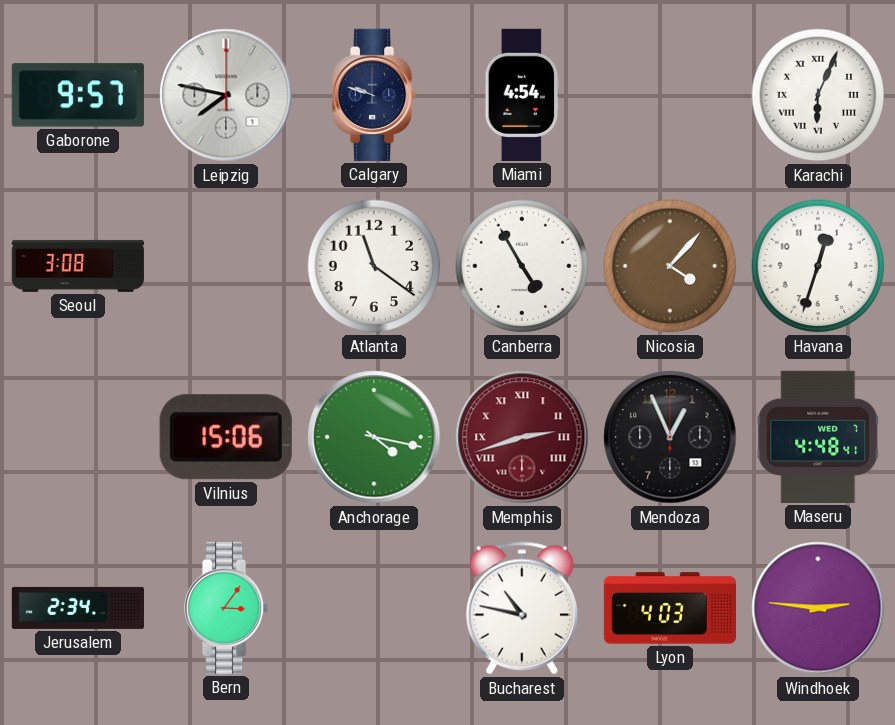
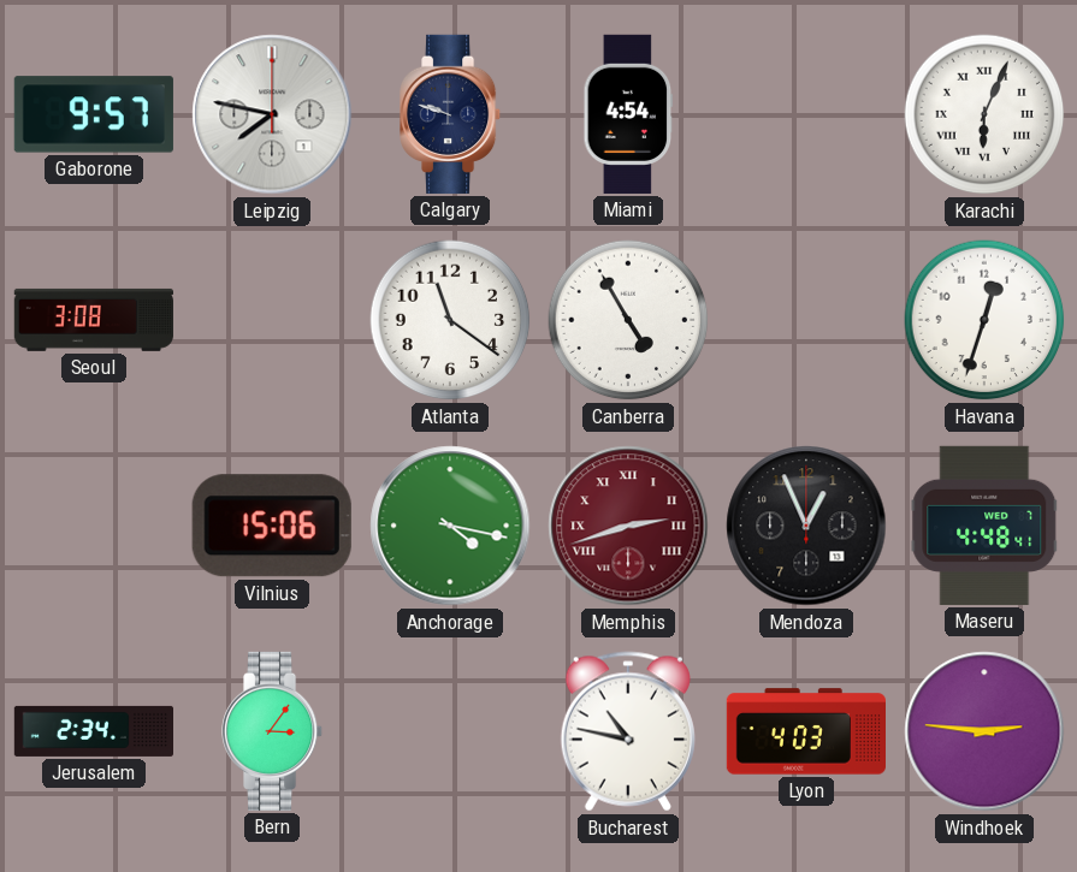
Nicosia: 4:07 -> none (670, 266)
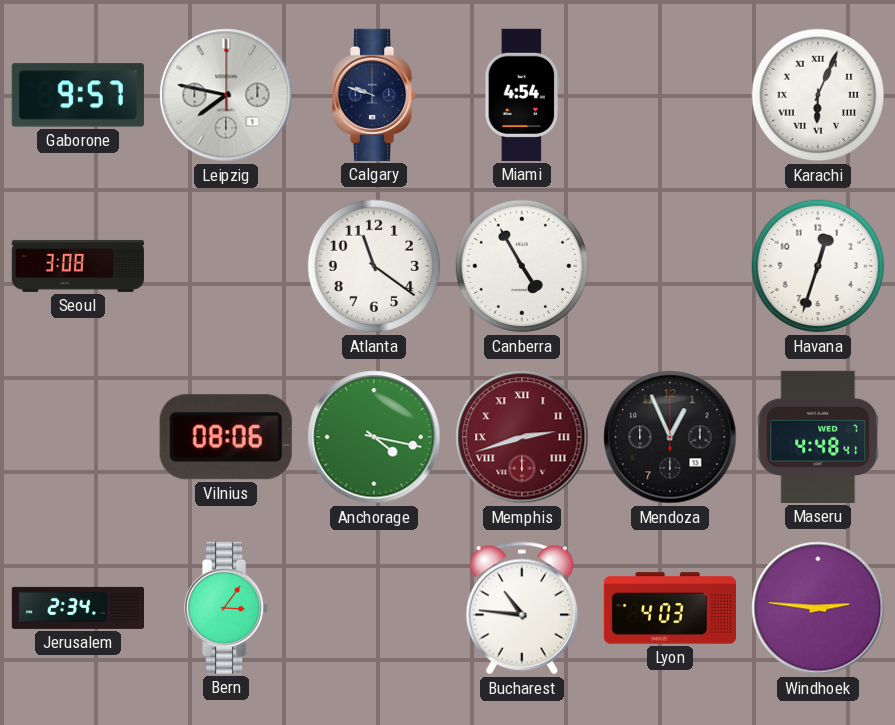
Vilnius: 15:06 -> 08:06 (226, 437)
Bucharest: 10:47 -> 10:46 (522, 608)
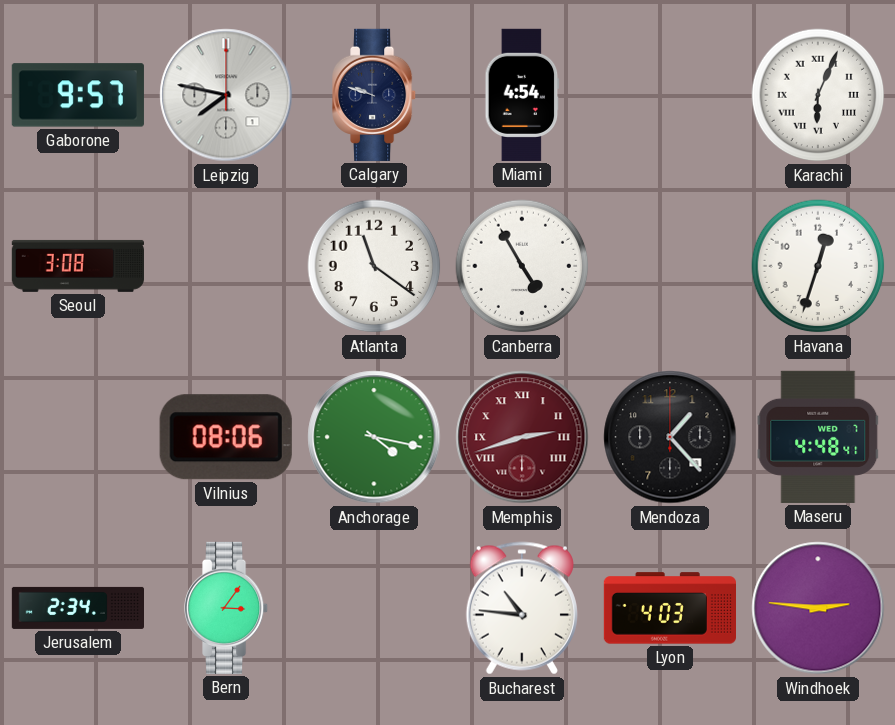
Mendoza: 12:56 -> 1:23 (670, 437)
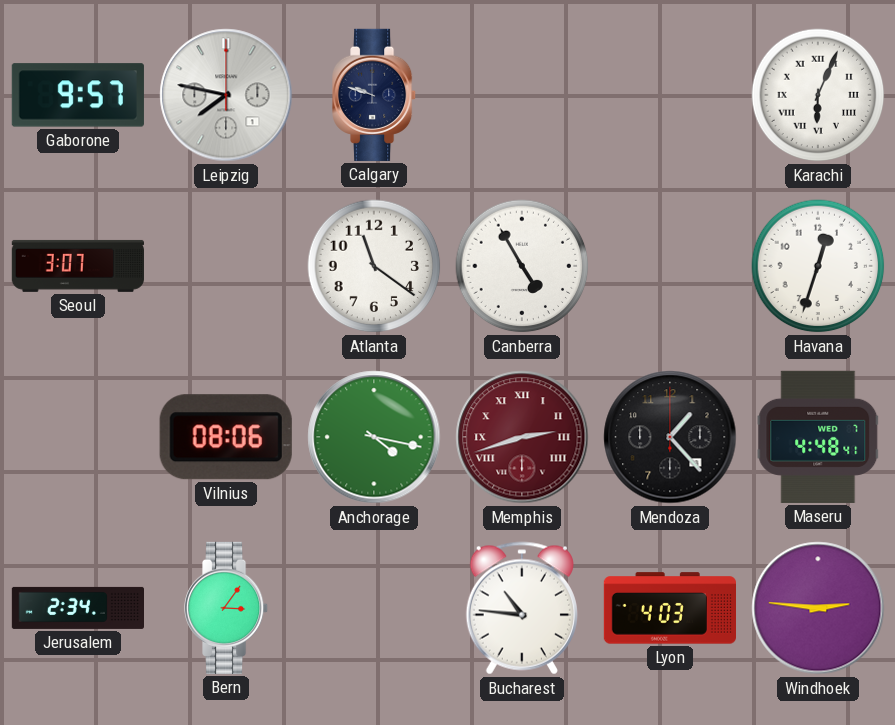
Miami: 4:54 -> none (522, 95)
Seoul: 3:08 -> 3:07 (78, 266)
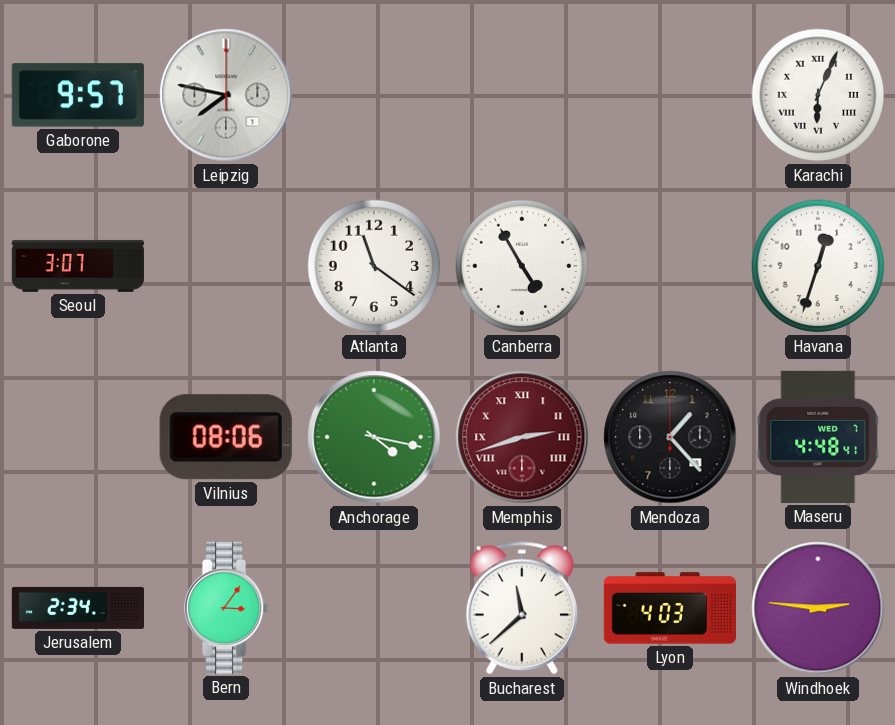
Calgary: 9:48 -> none (375, 95)
Bucharest: 10:46 -> 11:38 (522, 608)
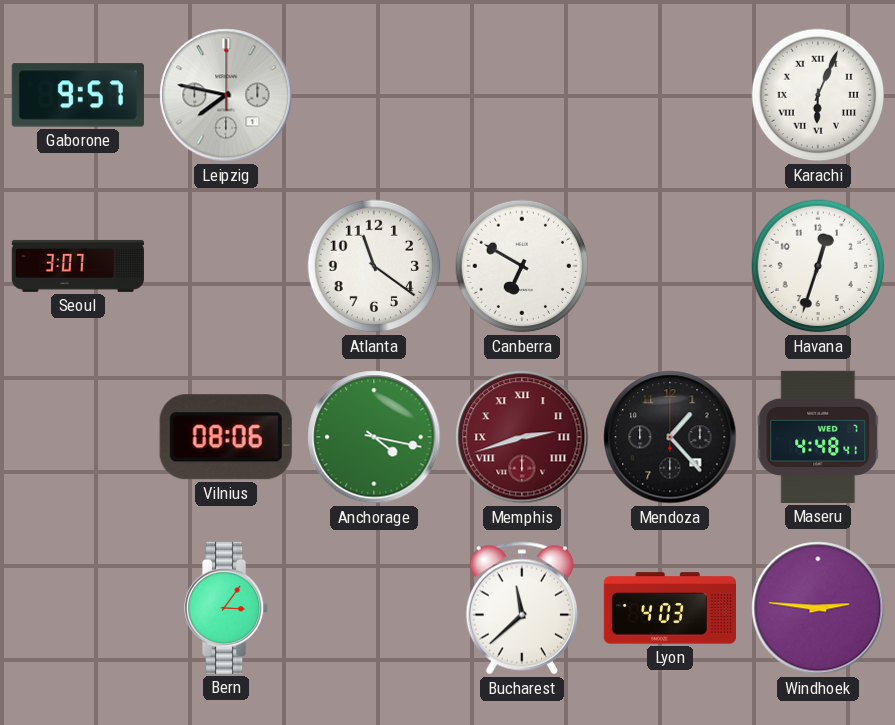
Canberra: 4:55 -> 6:50 (522, 266)
Jerusalem: 2:34 -> none (77, 608)
